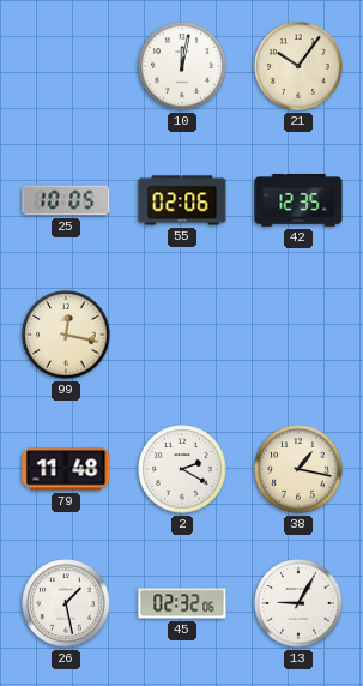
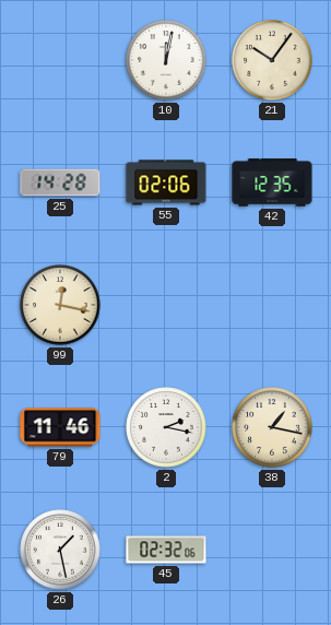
25: 10:05 -> 14:28 (60, 182)
79: 11:48 -> 11:46 (60, 427)
2: 2:20 -> 2:17 (166, 427)
13: 9:05 -> none (298, 603)
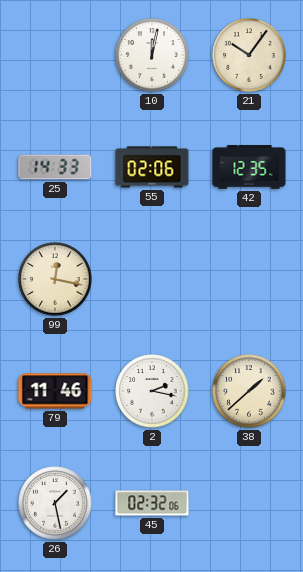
25: 14:28 -> 14:33 (55, 167)
38: 1:17 -> 1:38 (249, 391)
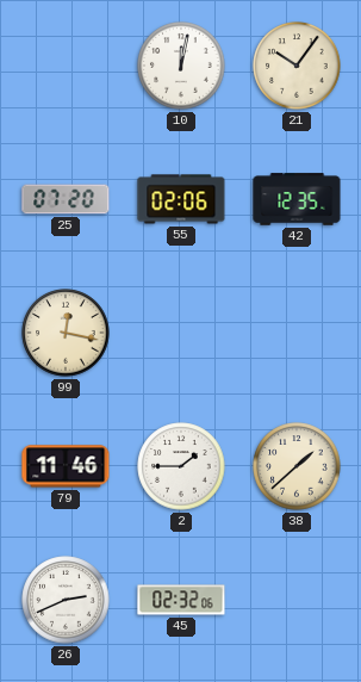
25: 14:33 -> 07:20 (66, 199)
2: 2:17 -> 1:45 (181, 466)
26: 1:28 -> 2:41 (66, 600)
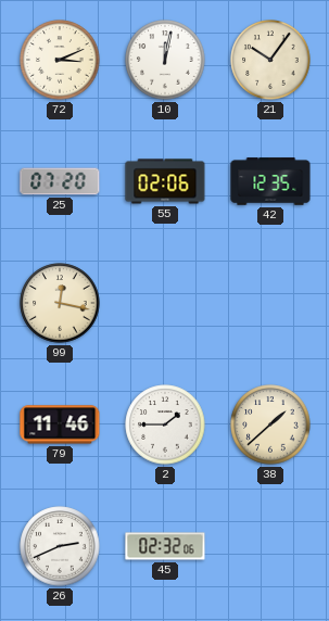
72: none -> 3:11 (60, 60)
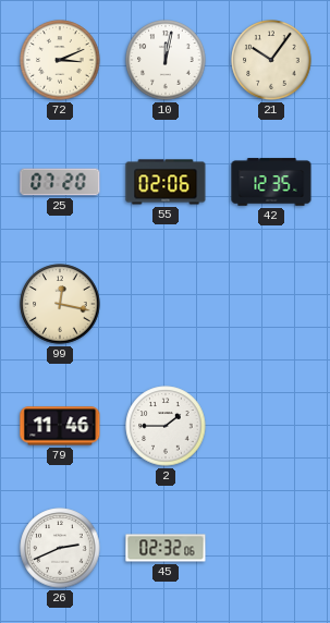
38: 1:38 -> none (270, 424)
